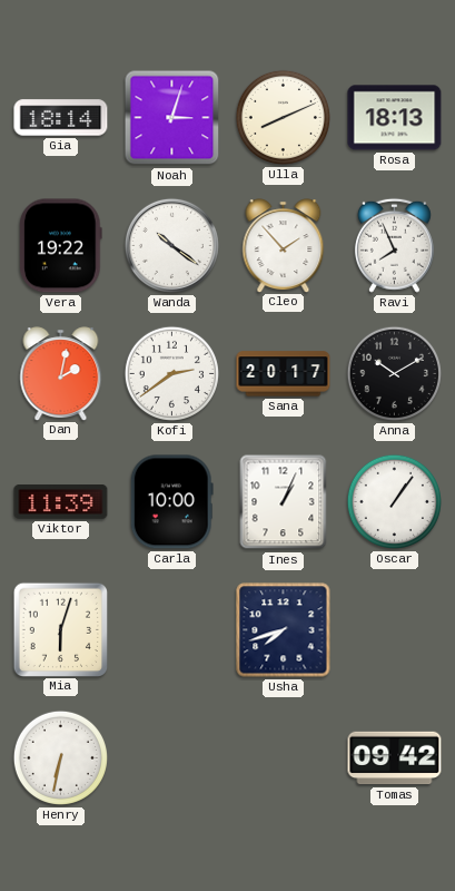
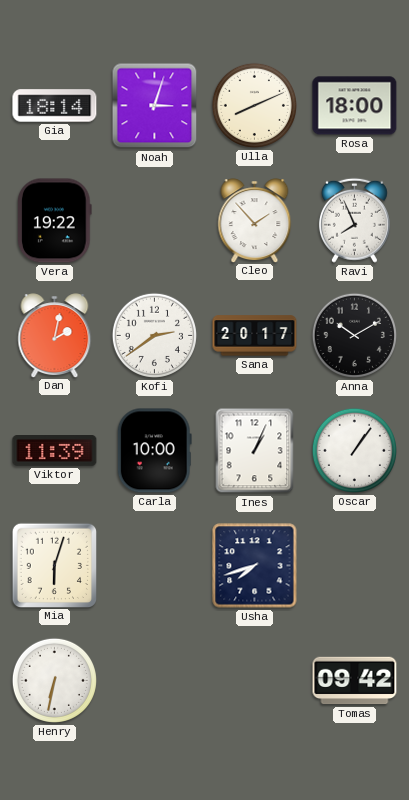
Rosa: 18:13 -> 18:00 (355, 106)
Wanda: 10:21 -> none (171, 245)
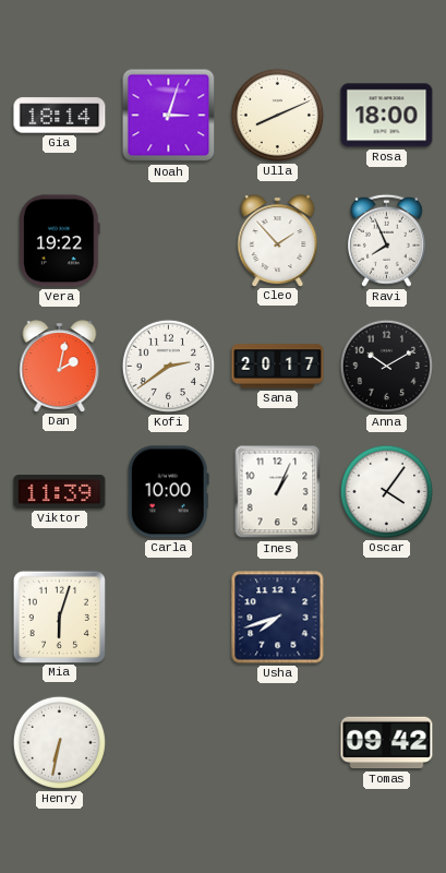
Oscar: 1:06 -> 4:06 (386, 491)
